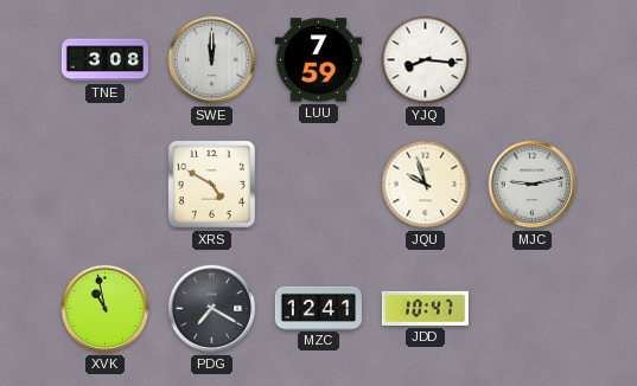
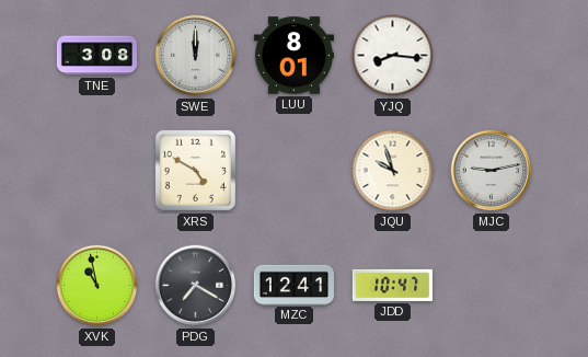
LUU: 7:59 -> 8:01 (293, 56)
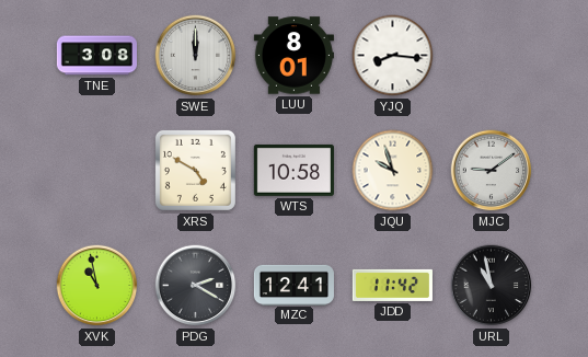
WTS: none -> 10:58 (293, 170)
MJC: 9:13 -> 9:09 (492, 171)
PDG: 7:20 -> 2:20 (196, 286)
JDD: 10:47 -> 11:42 (392, 285)
URL: none -> 10:58 (492, 286)
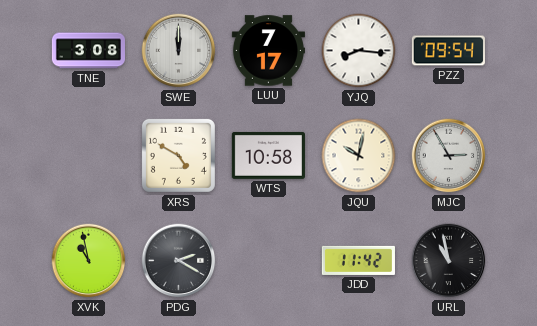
LUU: 8:01 -> 7:17 (268, 51)
PZZ: none -> 09:54 (448, 51)
JQU: 9:57 -> 10:02 (359, 156)
MJC: 9:09 -> 2:55 (449, 156)
MZC: 12:41 -> none (293, 285)
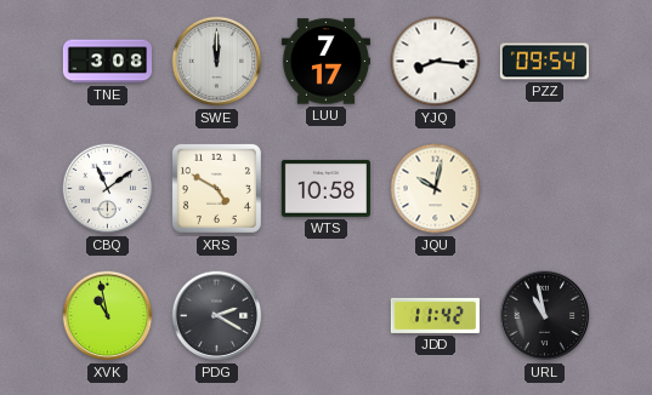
CBQ: none -> 11:09 (108, 189)
MJC: 2:55 -> none (449, 156)
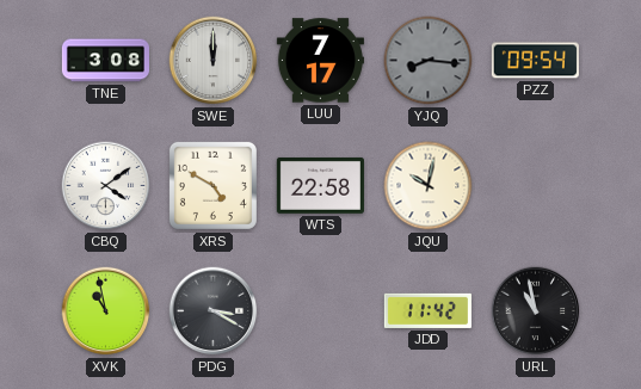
YJQ dial: white -> grey (429, 61)
CBQ: 11:09 -> 4:09 (106, 186)
WTS: 10:58 -> 22:58 (320, 185)
PDG: 2:20 -> 3:20 (214, 311)
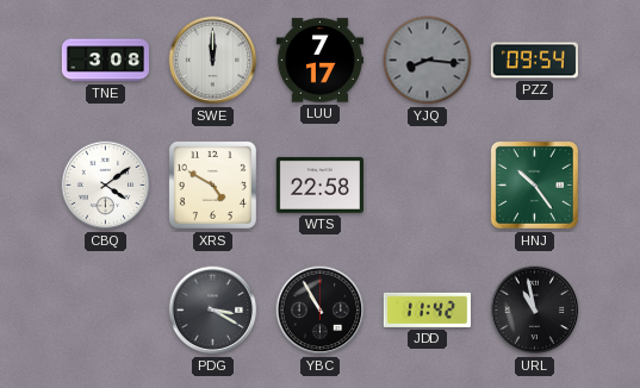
JQU: 10:02 -> none (429, 186)
HNJ: none -> 10:24 (534, 184)
XVK: 10:58 -> none (106, 311)
YBC: none -> 10:55 (321, 311)
